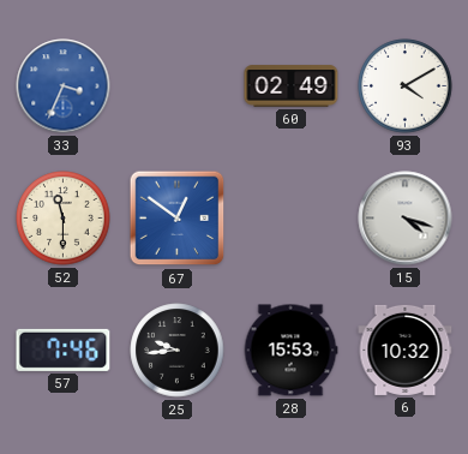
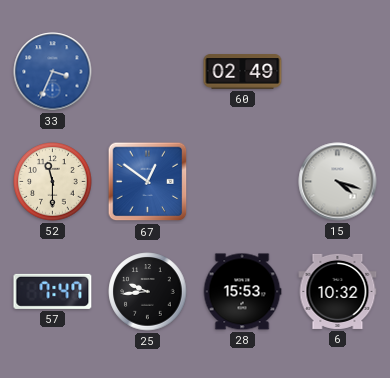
93: 4:10 -> none (406, 86)
57: 7:46 -> 7:47 (53, 291)
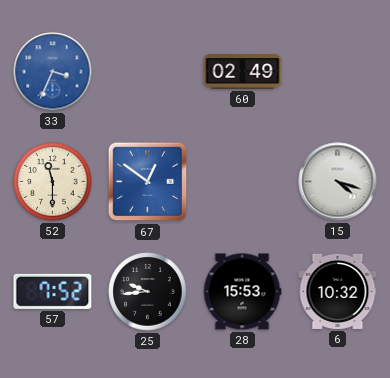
57: 7:47 -> 7:52 (53, 291)
